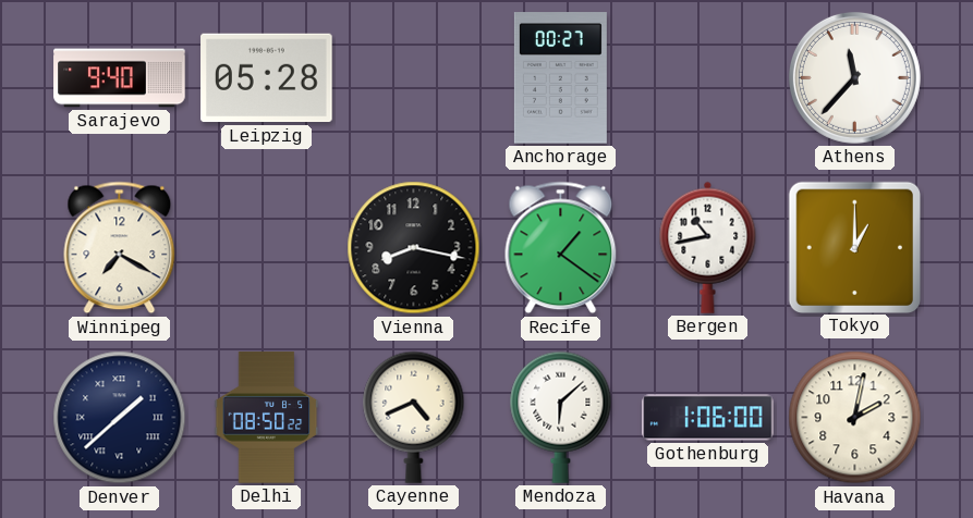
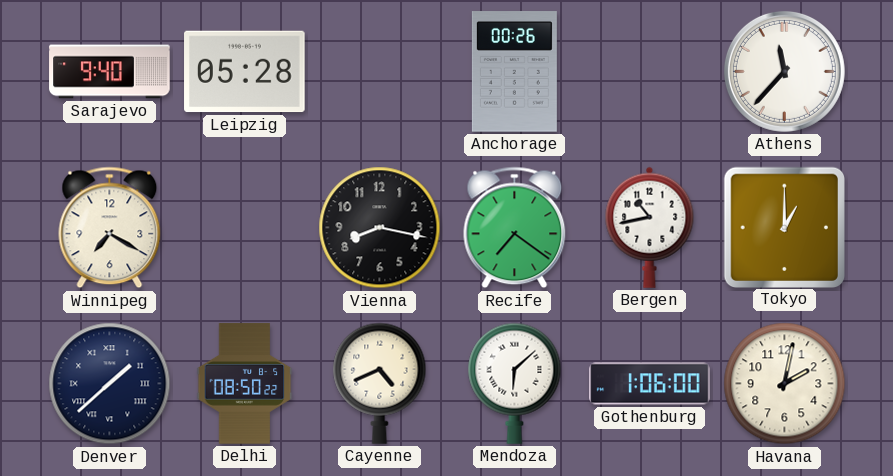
Anchorage: 00:27 -> 00:26 (514, 72)
Recife: 1:21 -> 7:21 (515, 228)
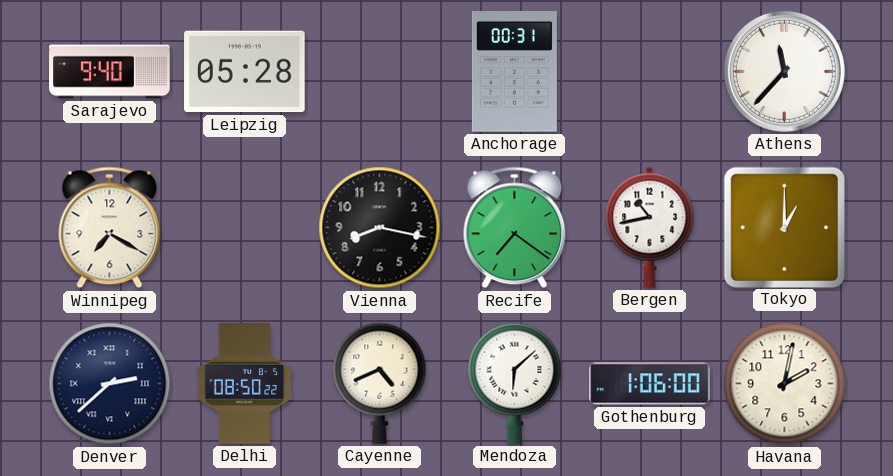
Anchorage: 00:26 -> 00:31 (514, 72)
Denver: 1:38 -> 2:38 (110, 384)
